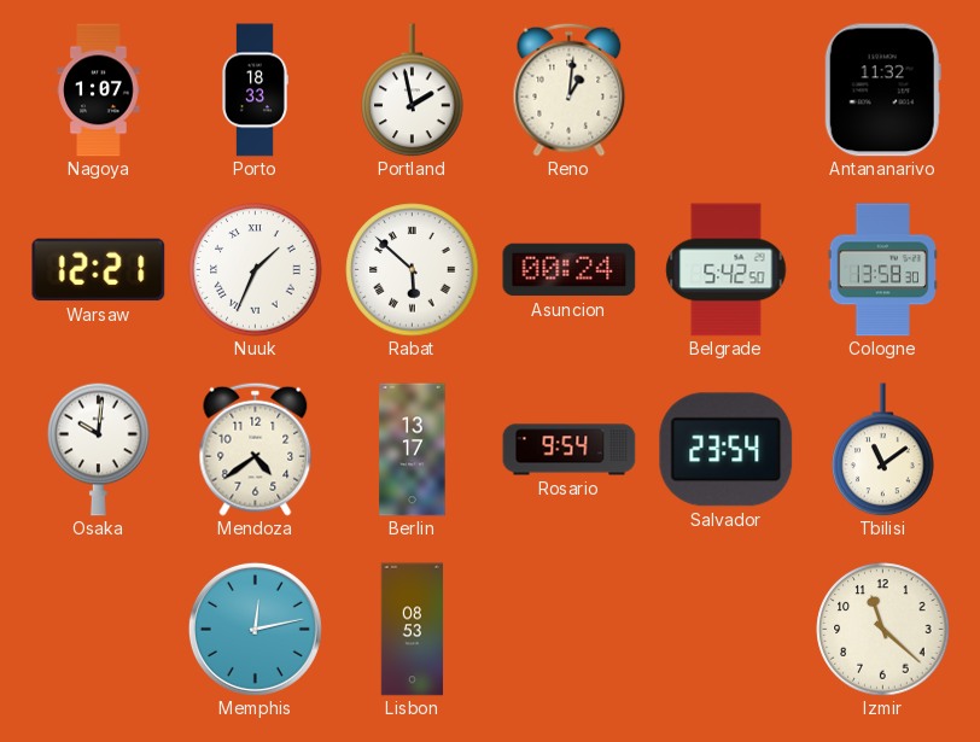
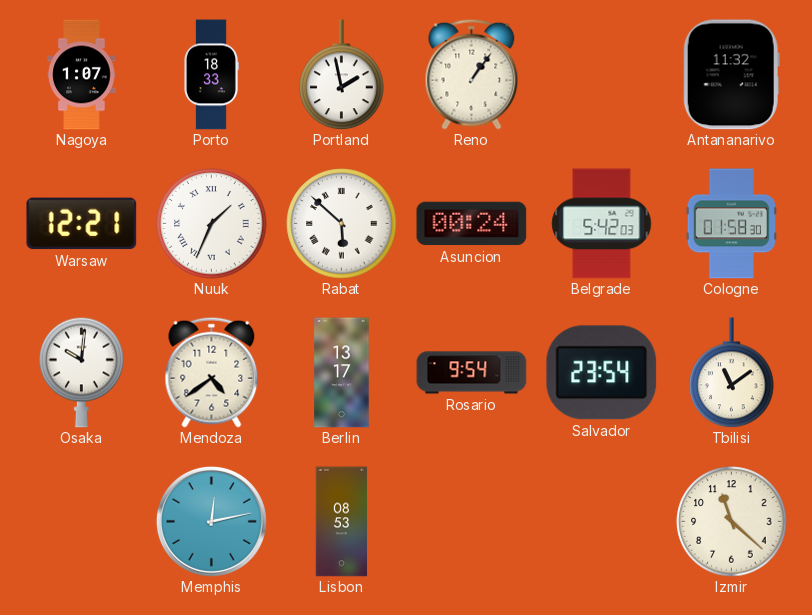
Reno: 1:01 -> 1:06 (472, 74)
Belgrade: 5:42:50 -> 5:42:03 (602, 224)
Cologne: 13:58 -> 01:58 (731, 224)
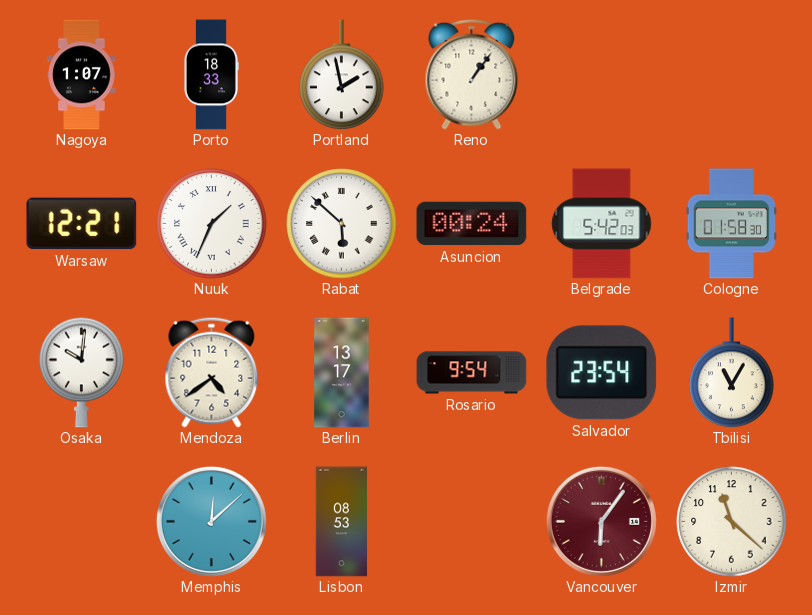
Antananarivo: 11:32 -> none (731, 75)
Tbilisi: 11:09 -> 11:05 (732, 373)
Memphis: 12:13 -> 12:08 (211, 521)
Vancouver: none -> 6:06 (601, 521)
